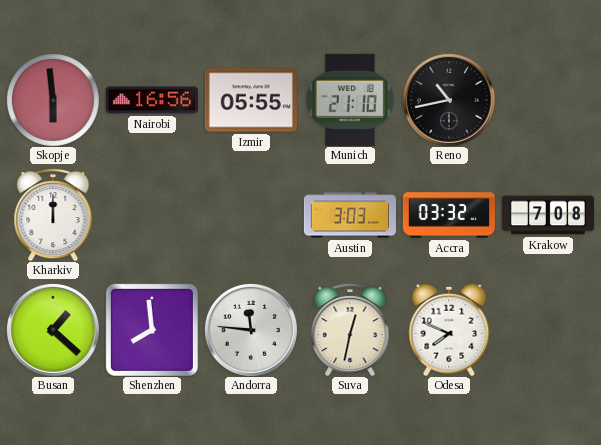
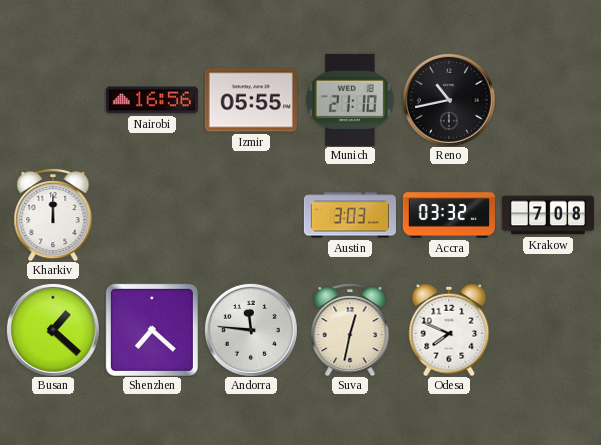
Skopje: 5:59 -> none (53, 100)
Shenzhen: 7:59 -> 7:22 (152, 330)
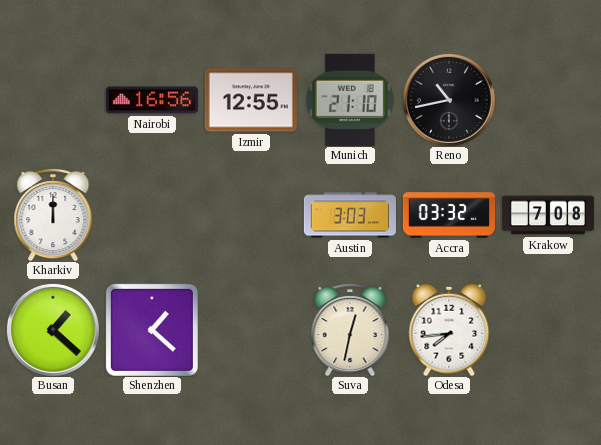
Izmir: 05:55 -> 12:55 (251, 100)
Shenzhen: 7:22 -> 1:22 (152, 330)
Andorra: 11:46 -> none (251, 330)
Odesa: 7:49 -> 7:44 (449, 330)
